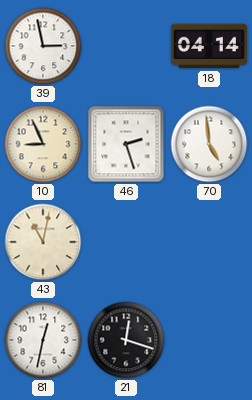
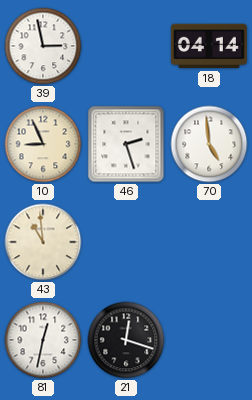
43: 11:02 -> 10:59 (43, 242)
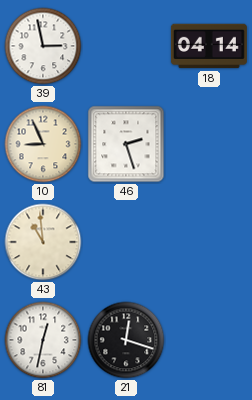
70: 4:59 -> none (209, 144)
